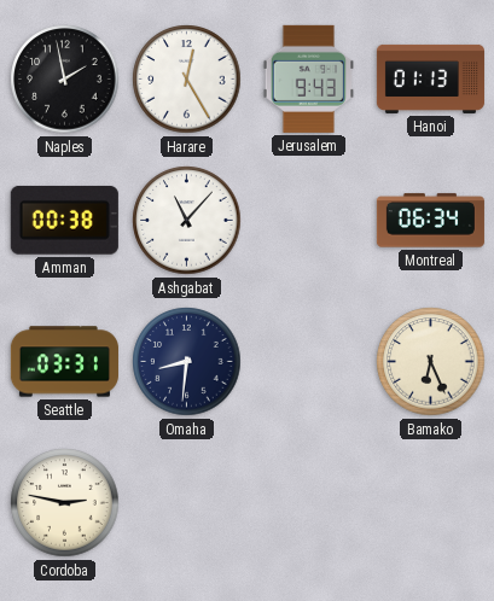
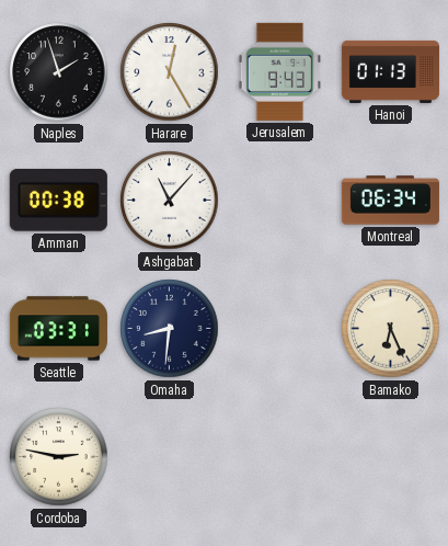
Naples: 1:58 -> 1:57 (59, 72)
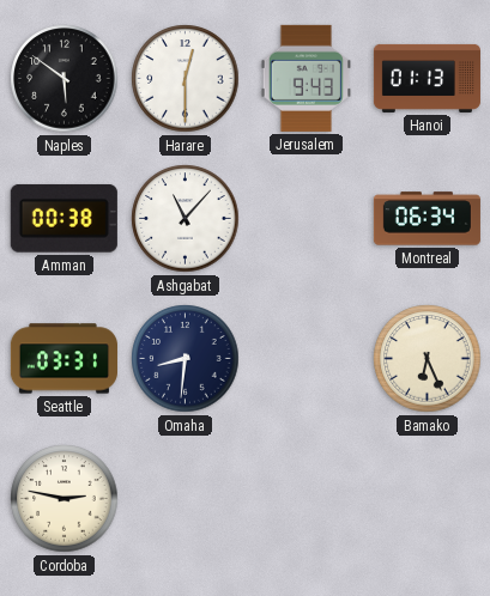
Naples: 1:57 -> 5:51 (65, 79)
Harare: 12:25 -> 12:30 (186, 79)
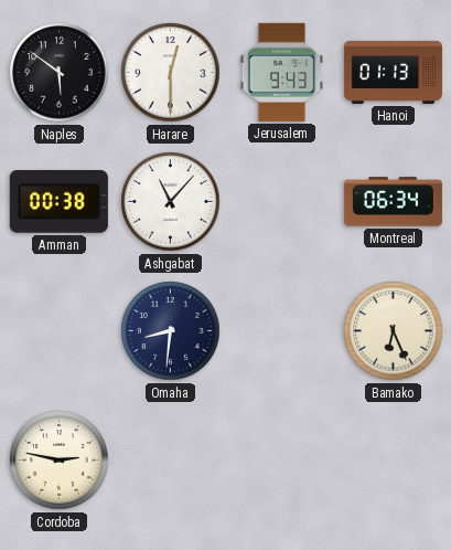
Seattle: 03:31 -> none (63, 359)
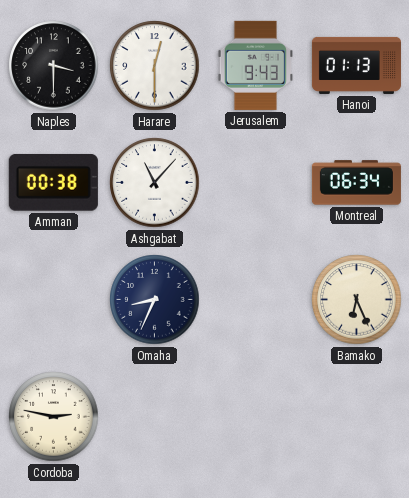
Naples: 5:51 -> 3:30 (54, 66)
Omaha: 8:31 -> 8:34 (155, 300)
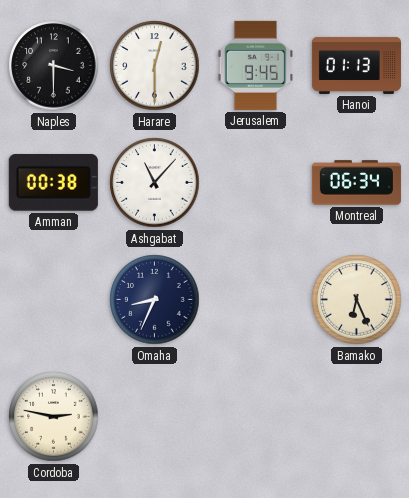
Jerusalem: 9:43 -> 9:45 (255, 65)
